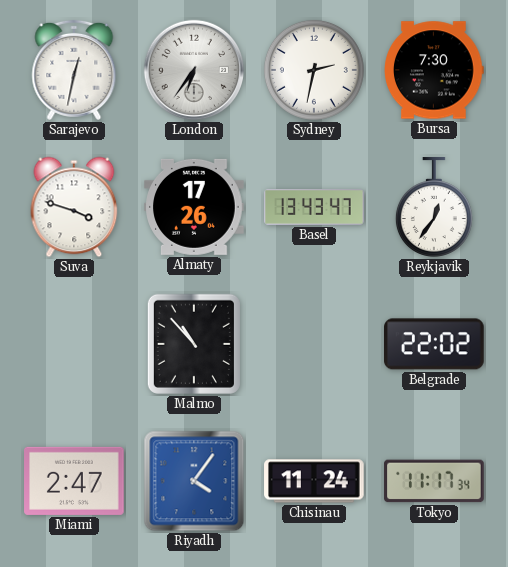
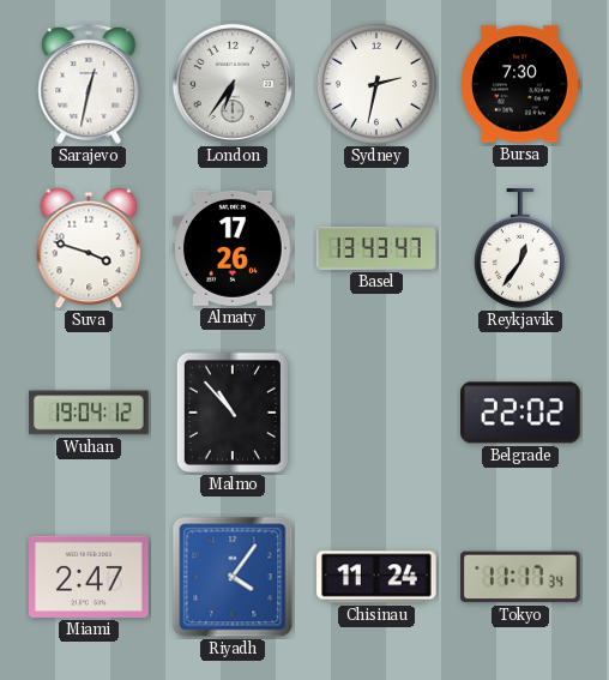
Wuhan: none -> 19:04 (89, 413)
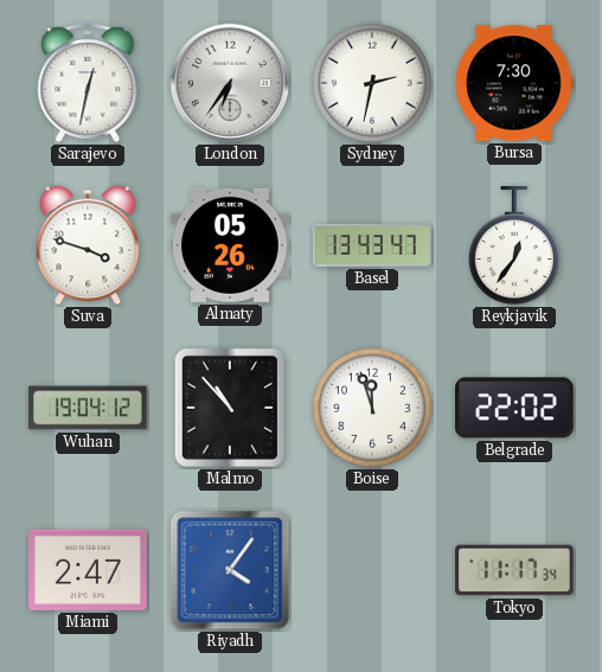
Almaty: 17:26 -> 05:26 (230, 245)
Boise: none -> 11:57 (372, 408)
Chisinau: 11:24 -> none (376, 577)
